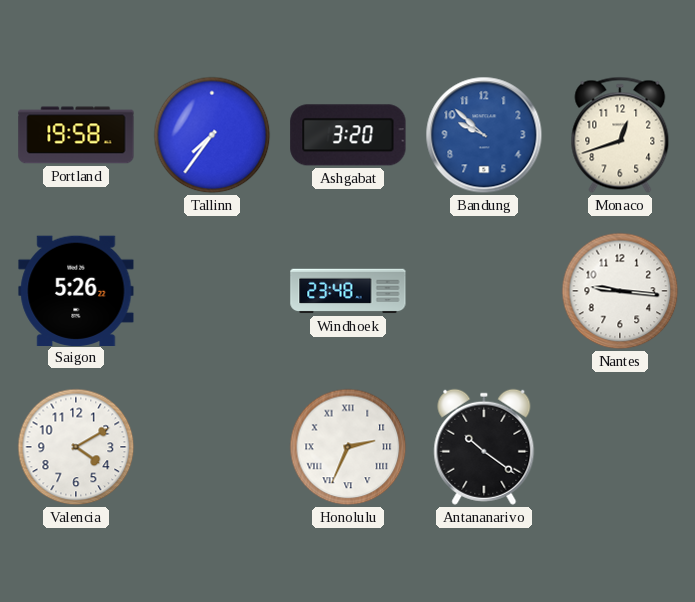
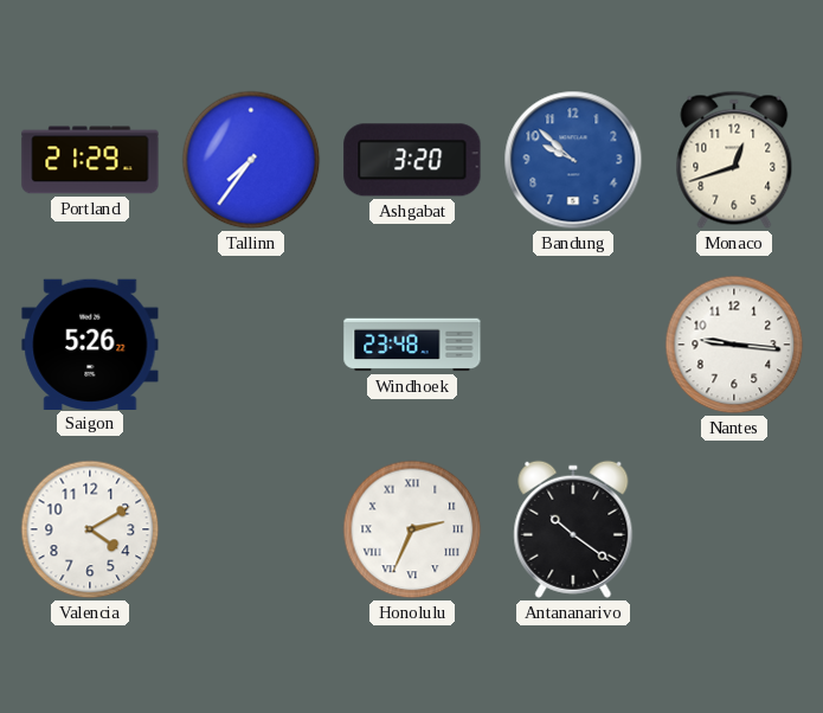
Portland: 19:58 -> 21:29 (90, 160)
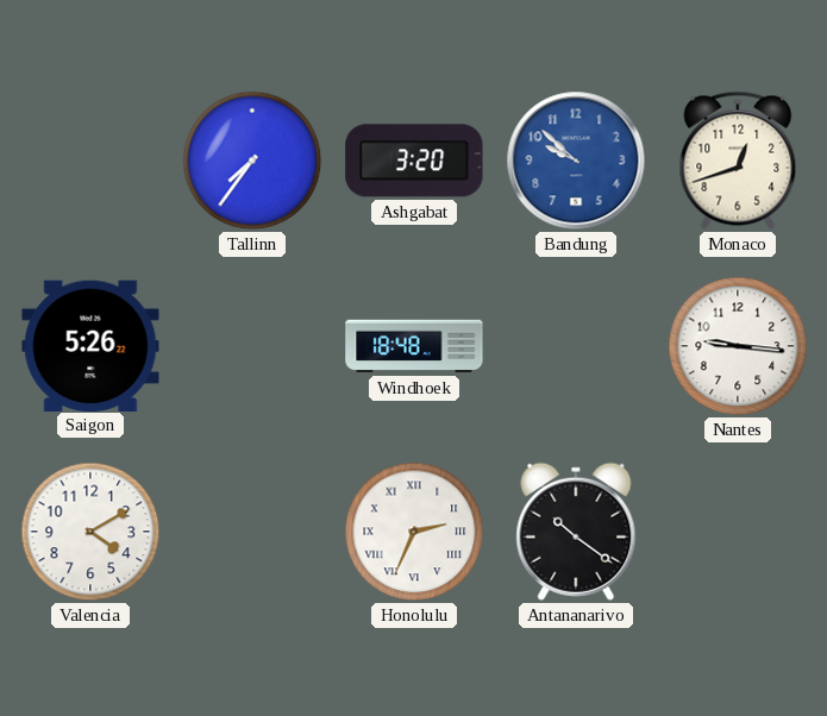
Portland: 21:29 -> none (90, 160)
Windhoek: 23:48 -> 18:48 (414, 346)
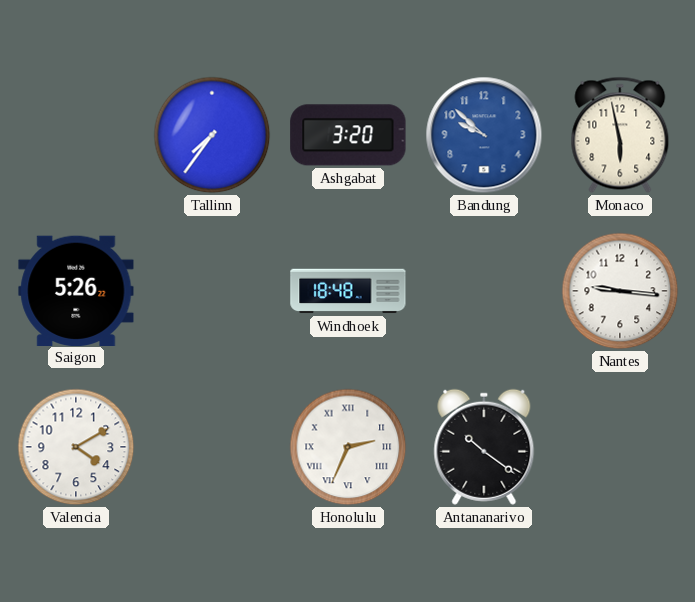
Monaco: 12:42 -> 5:58 (620, 135)
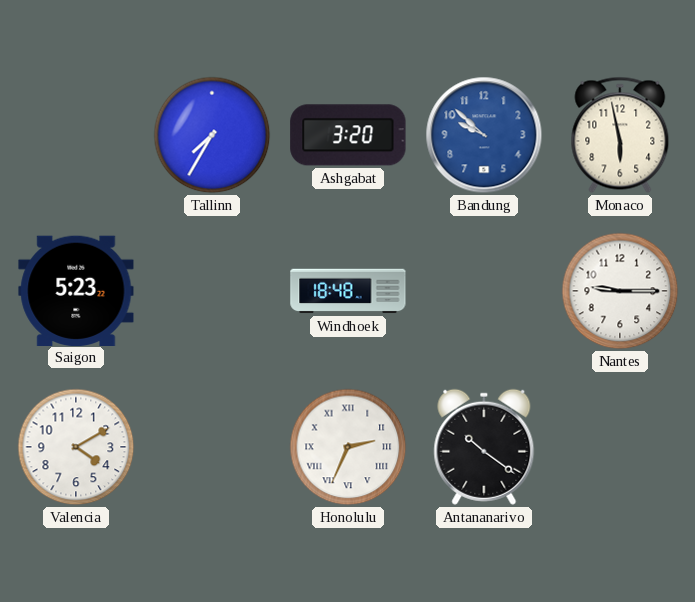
Tallinn: 7:36 -> 7:35 (212, 135)
Saigon: 5:26 -> 5:23 (76, 290)
Nantes: 9:16 -> 9:15 (620, 291)
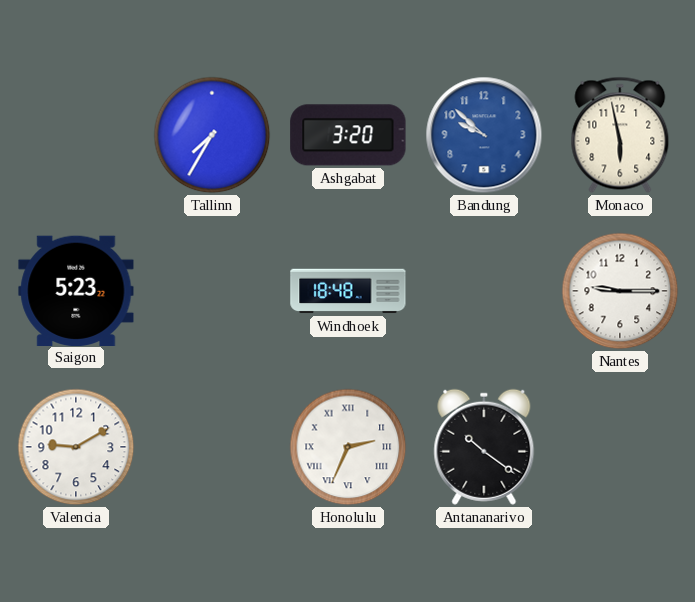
Valencia: 4:10 -> 9:10 (76, 447)
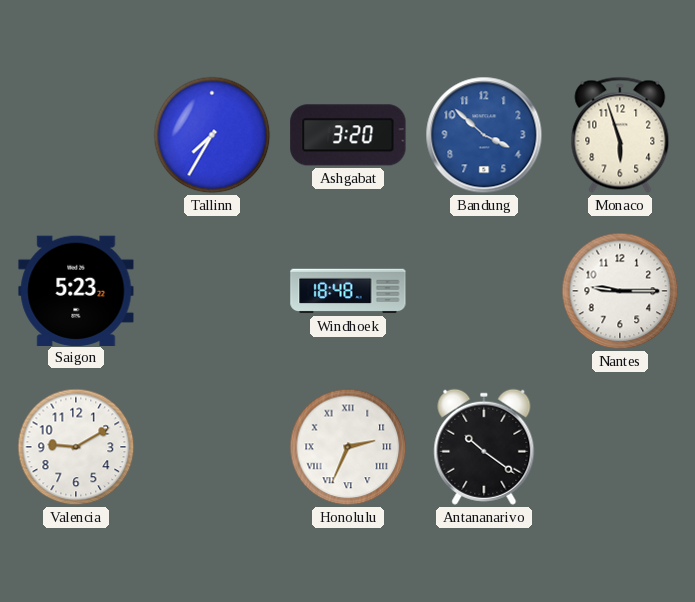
Bandung: 9:52 -> 3:52 (484, 135)
Monaco: 5:58 -> 5:57 (620, 135)
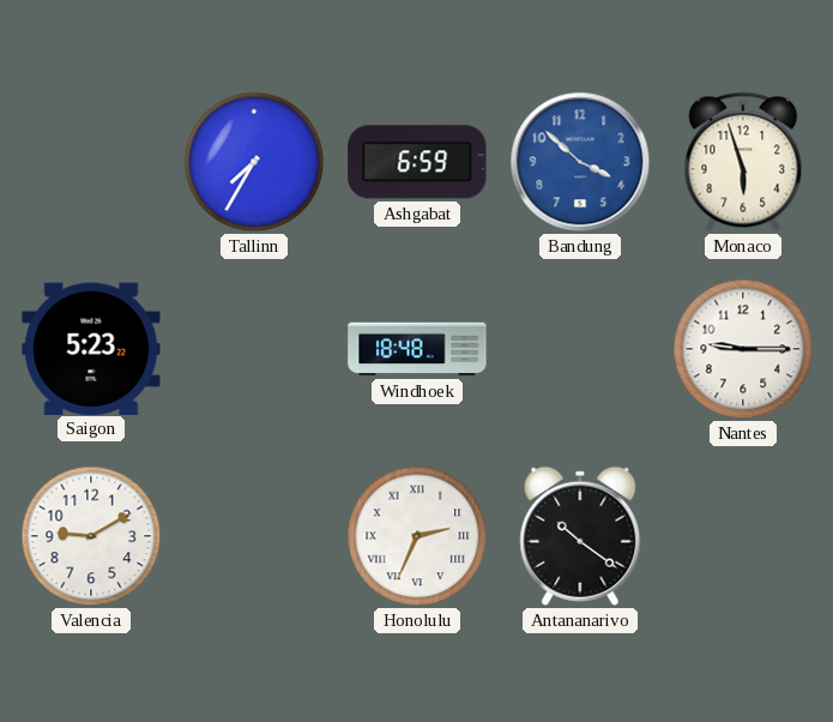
Ashgabat: 3:20 -> 6:59 (417, 162)
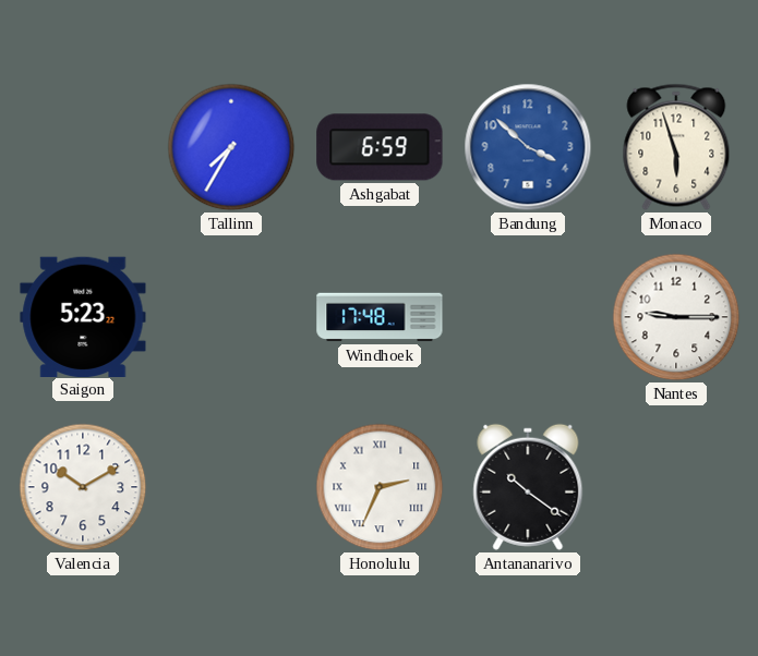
Windhoek: 18:48 -> 17:48 (380, 317)
Valencia: 9:10 -> 10:10 (83, 487)
